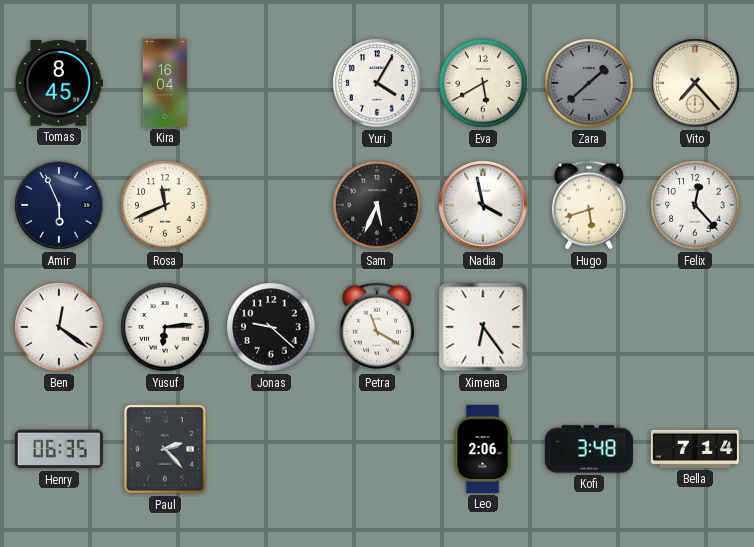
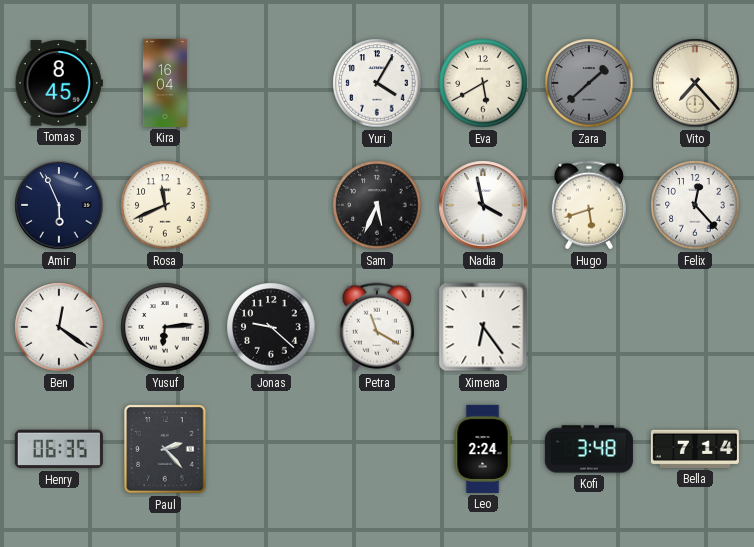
Leo: 2:06 -> 2:24 (483, 449)
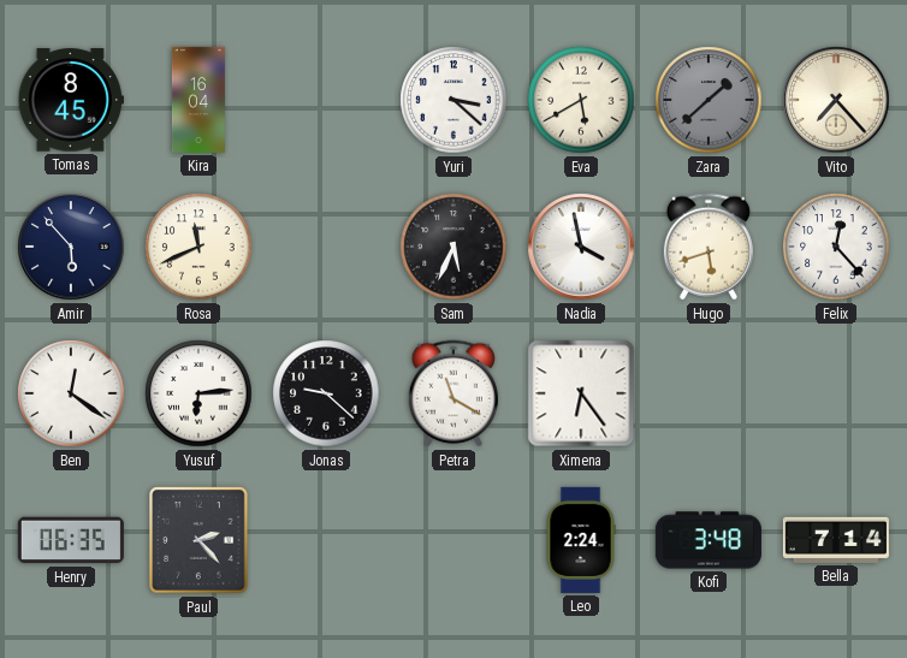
Yuri: 4:05 -> 3:22 (453, 100)
Amir: 5:56 -> 5:53 (71, 247)
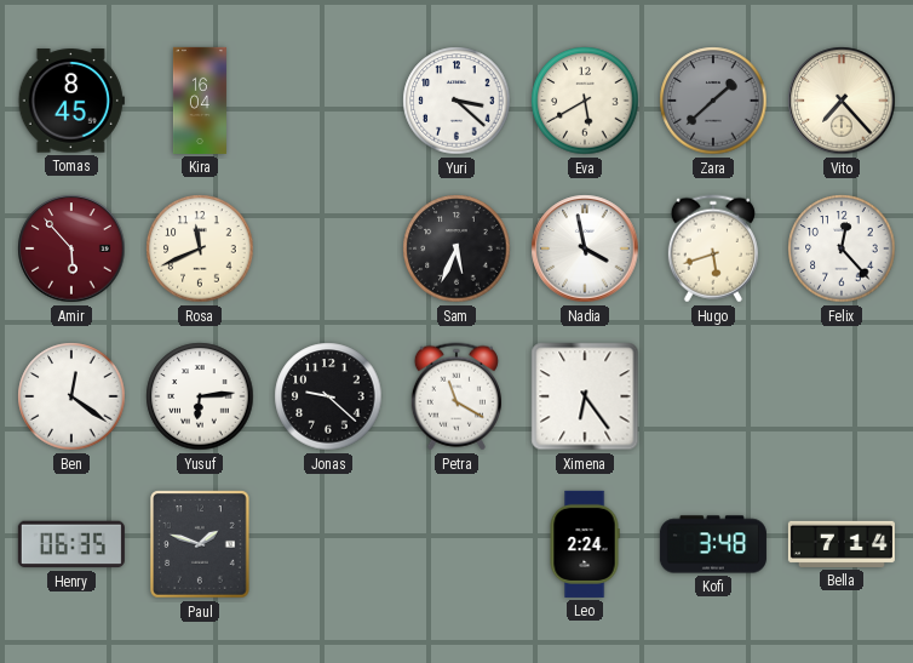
Amir dial: navy -> burgundy (71, 248)
Paul: 2:23 -> 1:48 (200, 544)
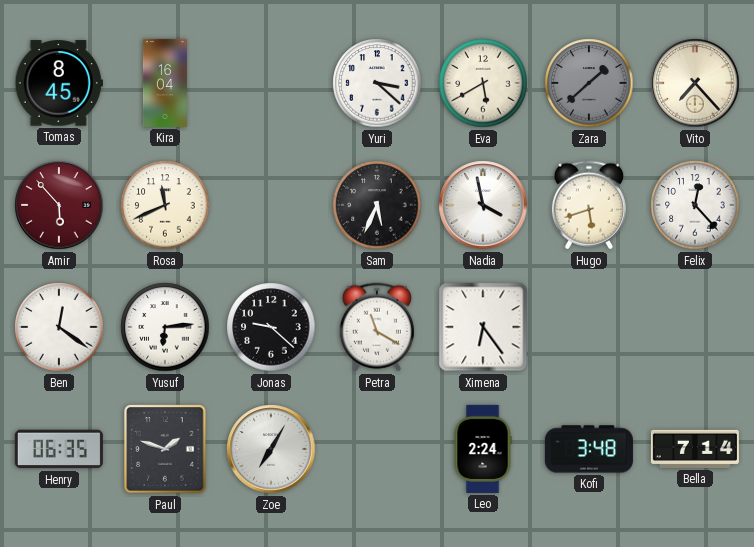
Zoe: none -> 7:05 (271, 449)
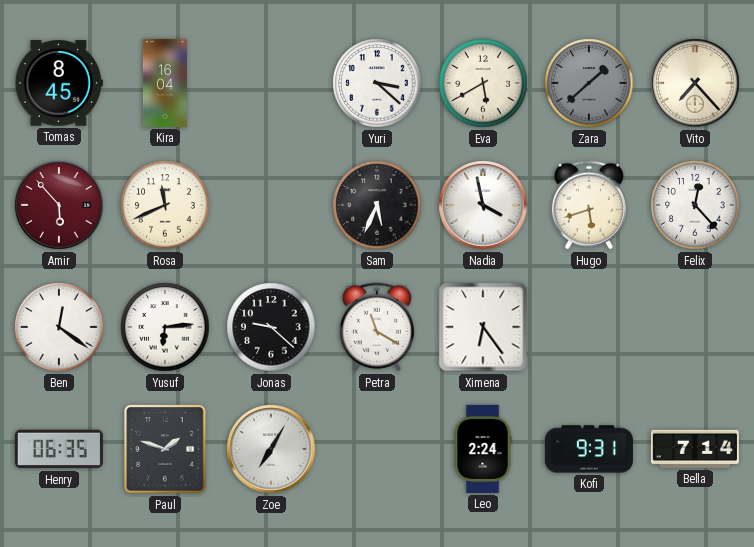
Kofi: 3:48 -> 9:31 (589, 449)
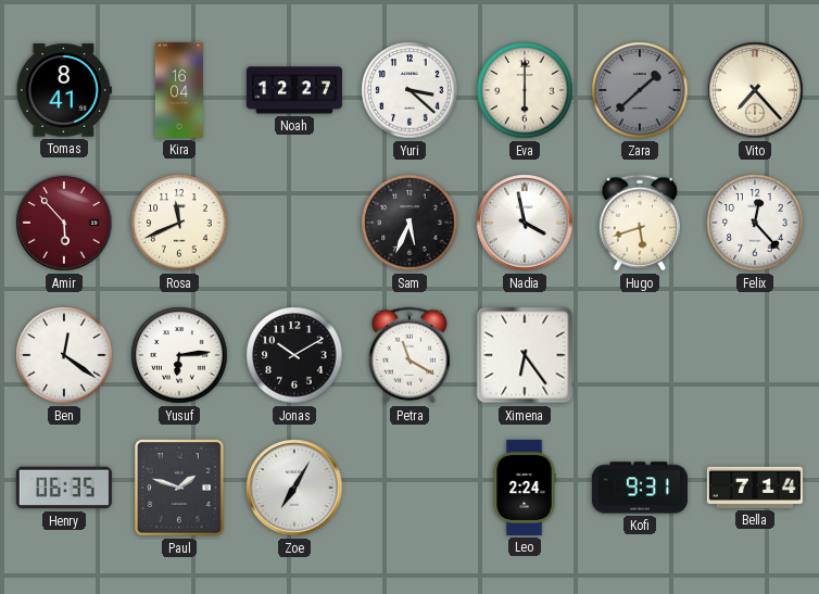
Tomas: 8:45 -> 8:41 (64, 90)
Noah: none -> 12:27 (294, 90)
Eva: 5:40 -> 6:00 (525, 90)
Jonas: 9:22 -> 10:10 (294, 355)
